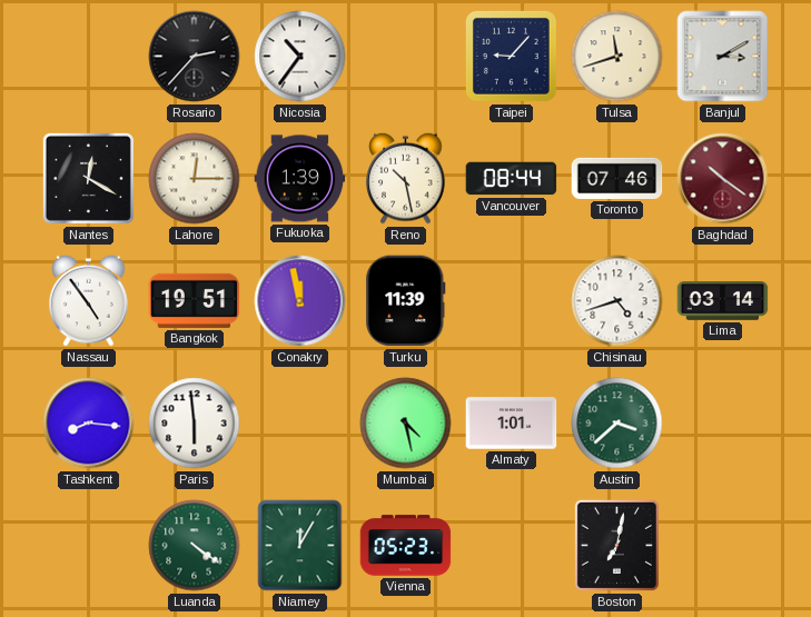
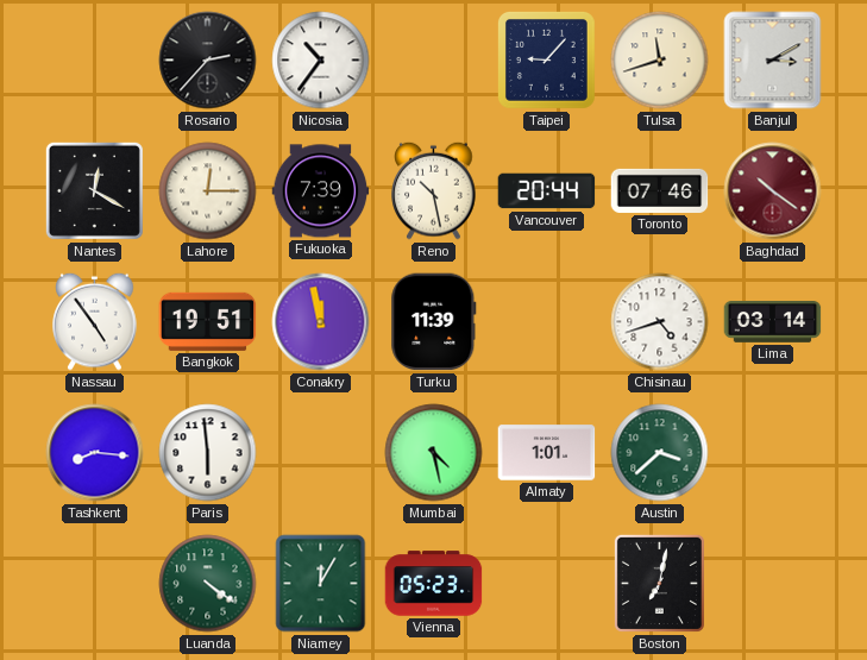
Fukuoka: 1:39 -> 7:39 (321, 191)
Vancouver: 08:44 -> 20:44 (547, 191)
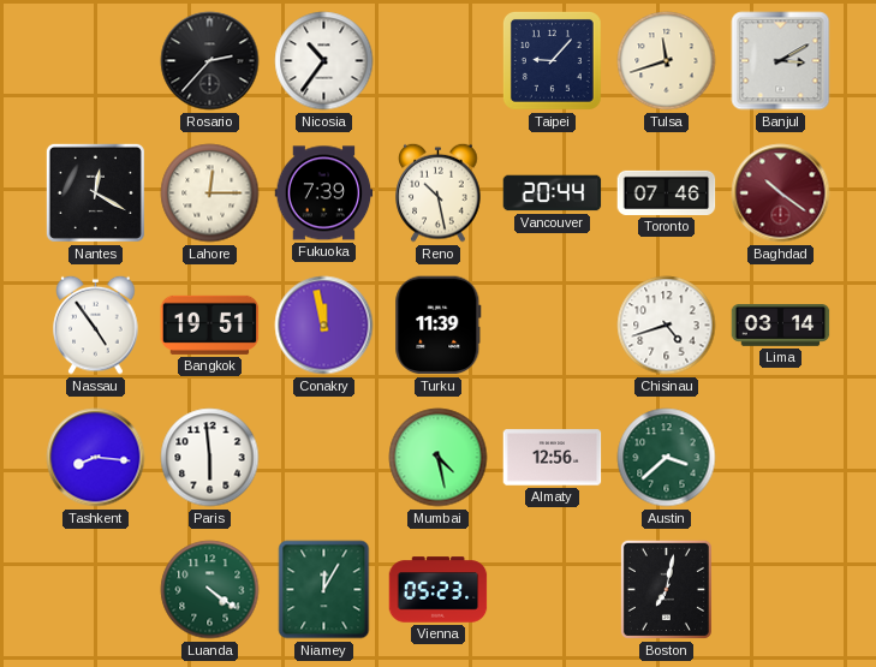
Almaty: 1:01 -> 12:56 (553, 458)
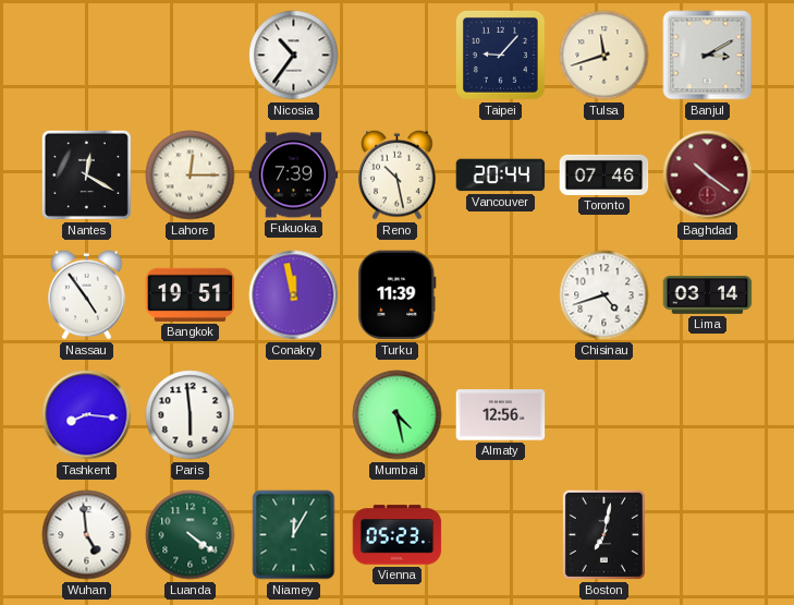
Rosario: 2:37 -> none (210, 61)
Austin: 3:38 -> none (667, 458)
Wuhan: none -> 4:59 (87, 535)
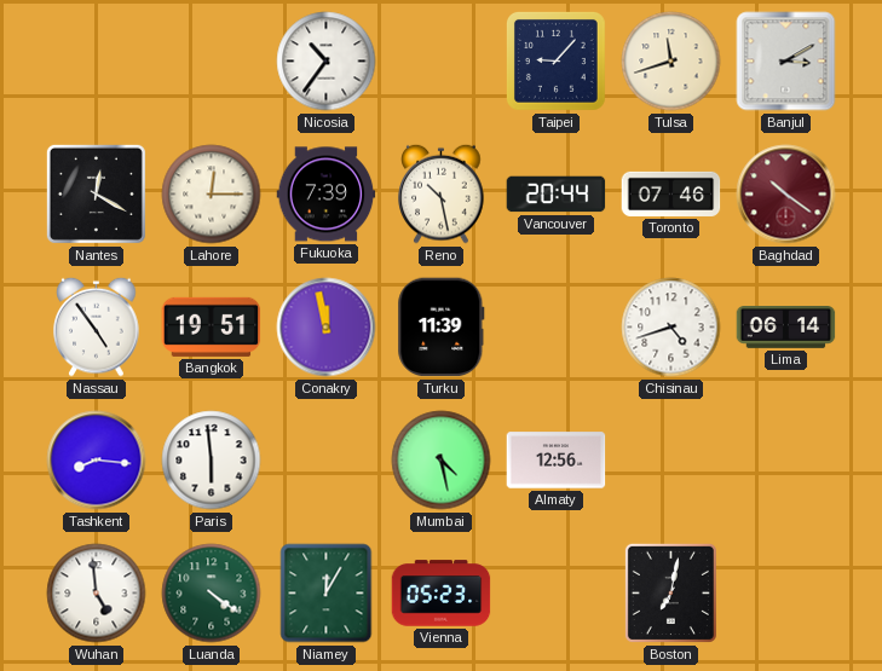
Lima: 03:14 -> 06:14 (786, 328)
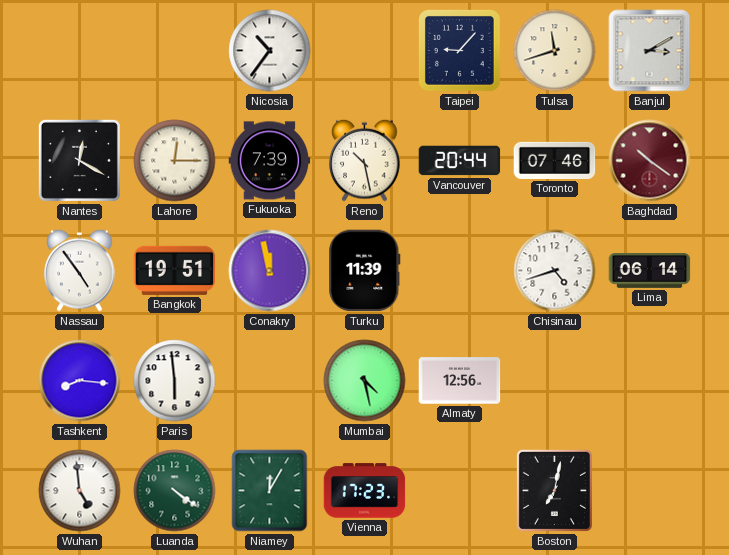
Vienna: 05:23 -> 17:23 (365, 491)
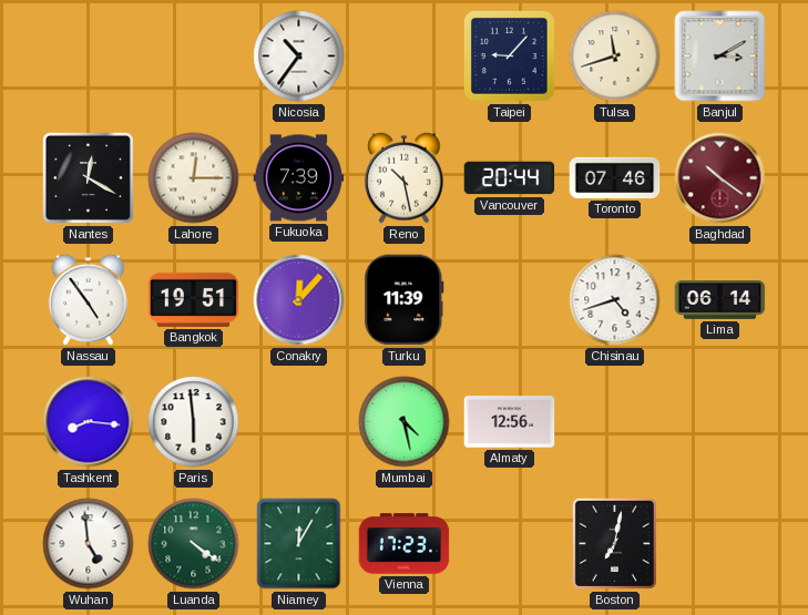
Conakry: 11:58 -> 12:07 (299, 300)
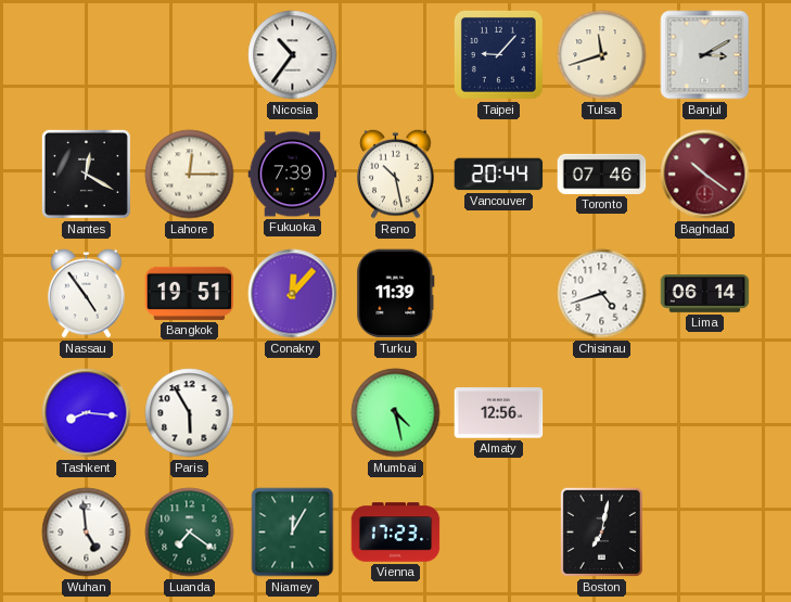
Paris: 5:59 -> 5:55 (190, 413)
Luanda: 4:21 -> 7:21 (190, 533)
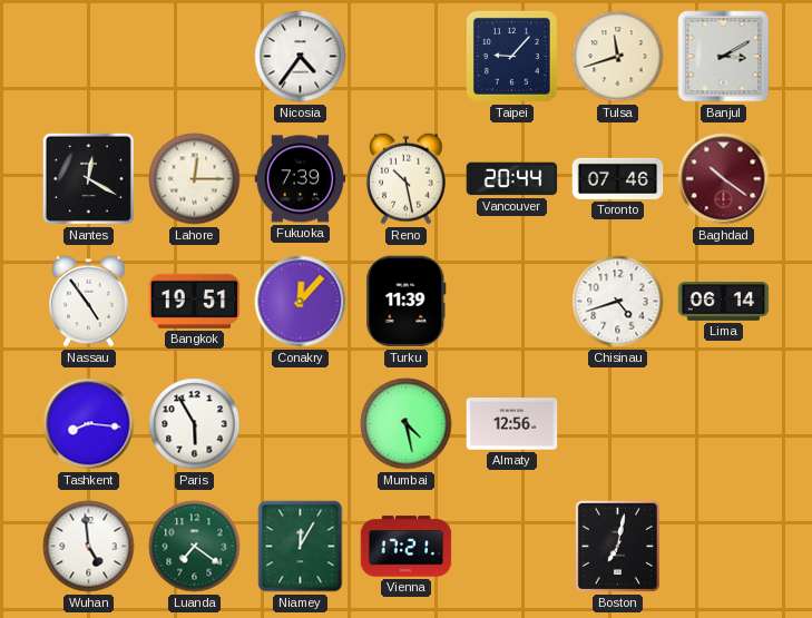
Nicosia: 10:36 -> 4:36 (301, 57)
Vienna: 17:23 -> 17:21 (407, 547)
